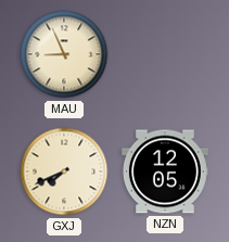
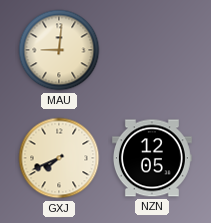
MAU: 8:56 -> 9:01 (59, 50)
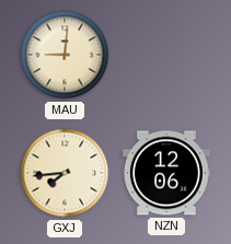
GXJ: 7:41 -> 7:44 (65, 173)
NZN: 12:05 -> 12:06 (166, 173)
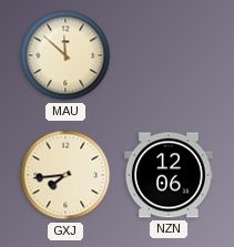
MAU: 9:01 -> 11:52 (65, 55)
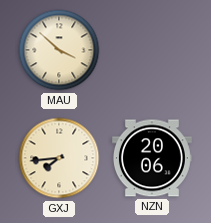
MAU: 11:52 -> 3:52 (59, 50)
NZN: 12:06 -> 20:06 (152, 158)
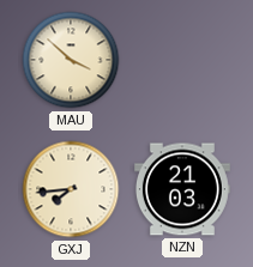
NZN: 20:06 -> 21:03 (182, 189)
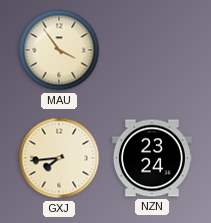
MAU: 3:52 -> 3:54 (59, 50)
NZN: 21:03 -> 23:24 (152, 158)
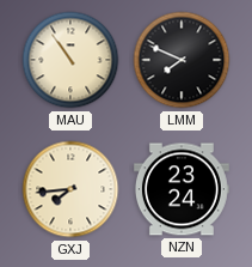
MAU: 3:54 -> 10:54 (70, 60)
LMM: none -> 7:49 (182, 60)
